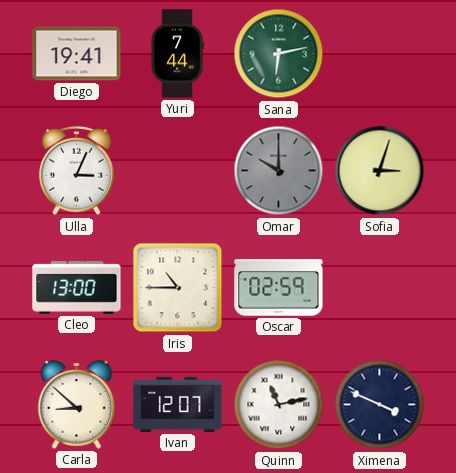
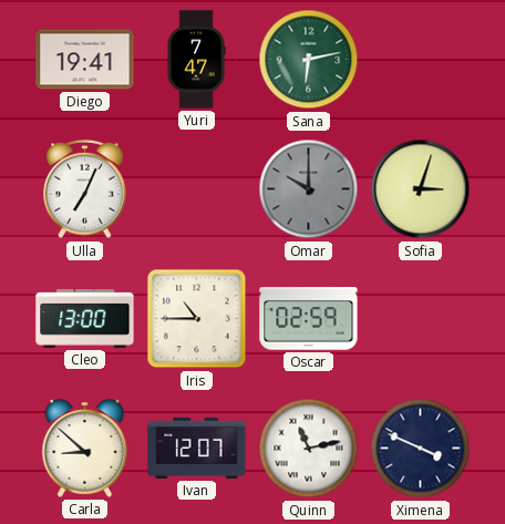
Yuri: 7:44 -> 7:47 (196, 60)
Ulla: 3:04 -> 7:04 (85, 189)
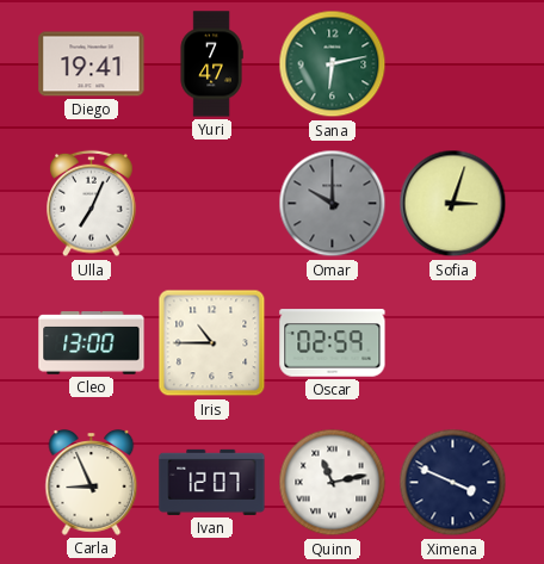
Carla: 8:52 -> 8:56 (92, 483)
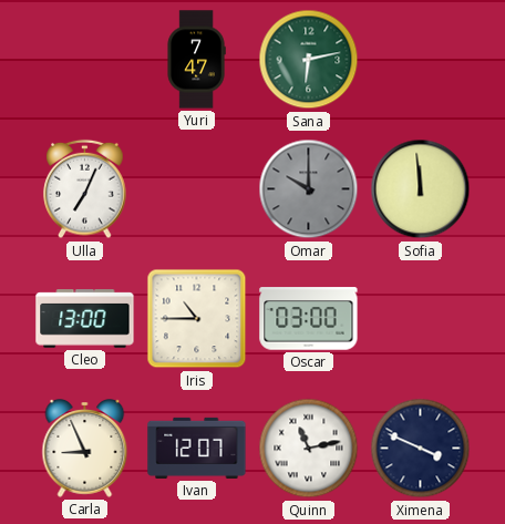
Diego: 19:41 -> none (92, 64)
Sofia: 3:03 -> 11:59 (421, 189)
Oscar: 02:59 -> 03:00 (309, 319)
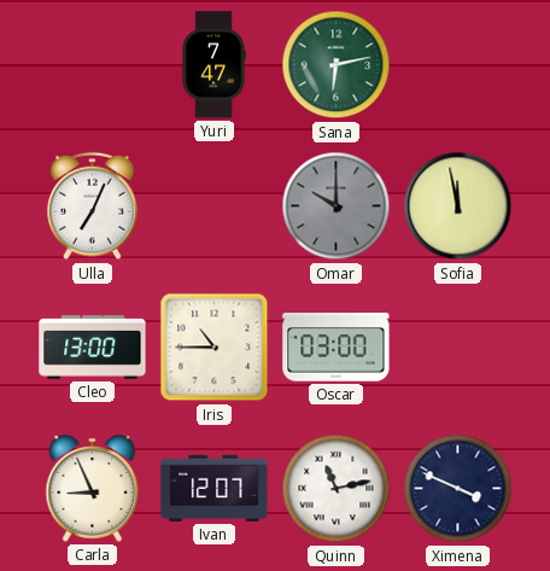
Sofia: 11:59 -> 11:58 (458, 206)
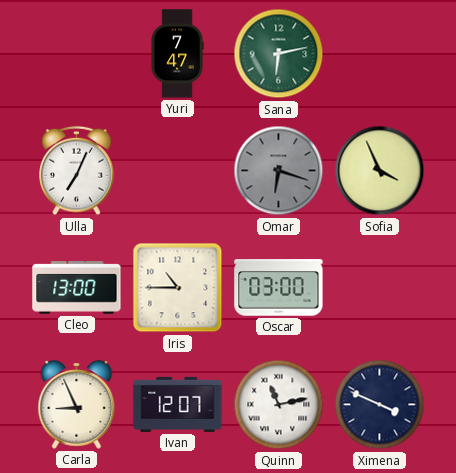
Omar: 10:00 -> 6:18 (279, 171)
Sofia: 11:58 -> 3:56 (380, 171)
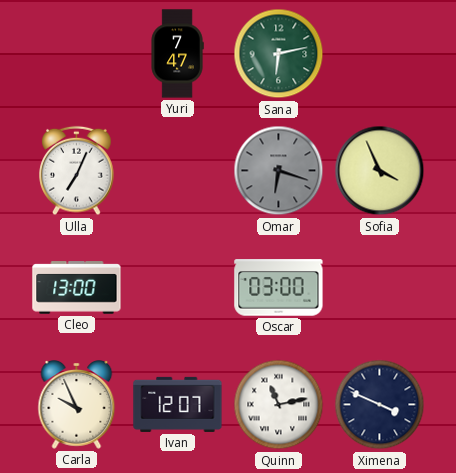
Iris: 10:45 -> none (178, 288)
Carla: 8:56 -> 9:56 (77, 405)
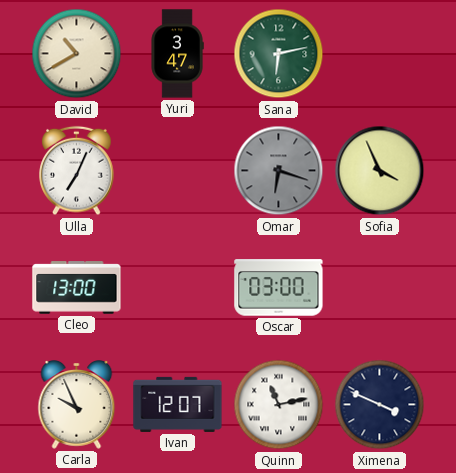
David: none -> 10:40 (77, 54)
Yuri: 7:47 -> 3:47 (177, 54)
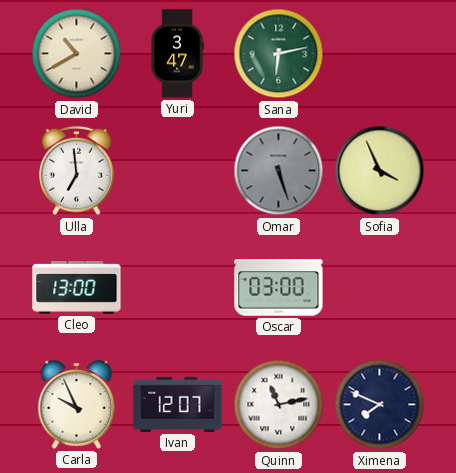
Ulla: 7:04 -> 6:59 (77, 171)
Omar: 6:18 -> 5:27 (279, 171)
Ximena: 3:49 -> 7:49 (380, 405)
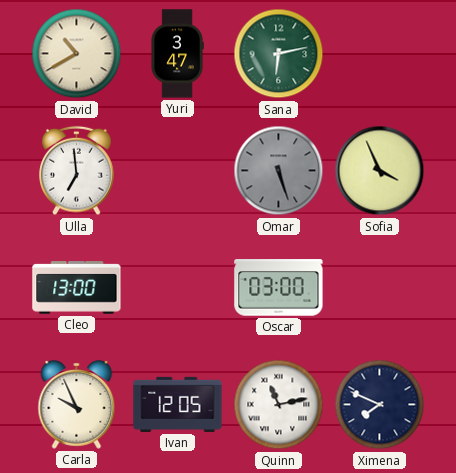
Ivan: 12:07 -> 12:05 (178, 404)
